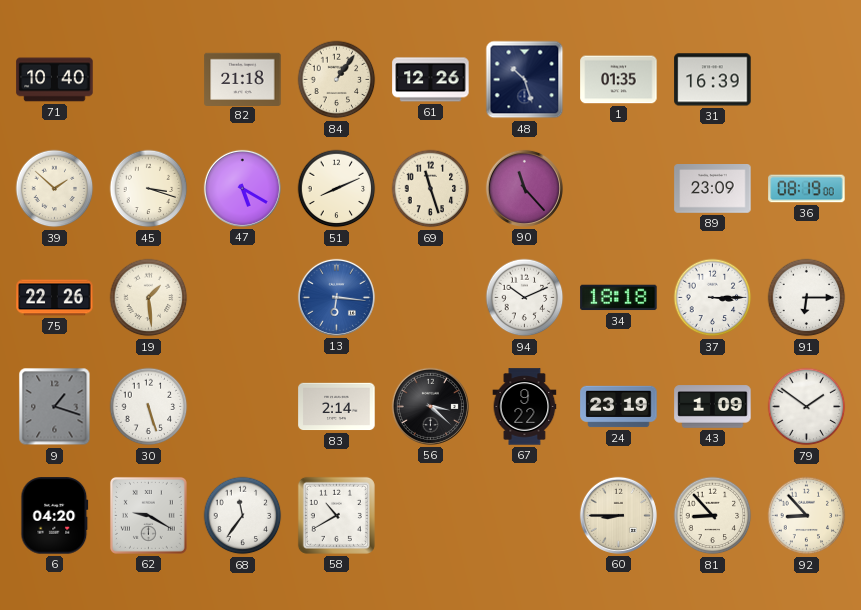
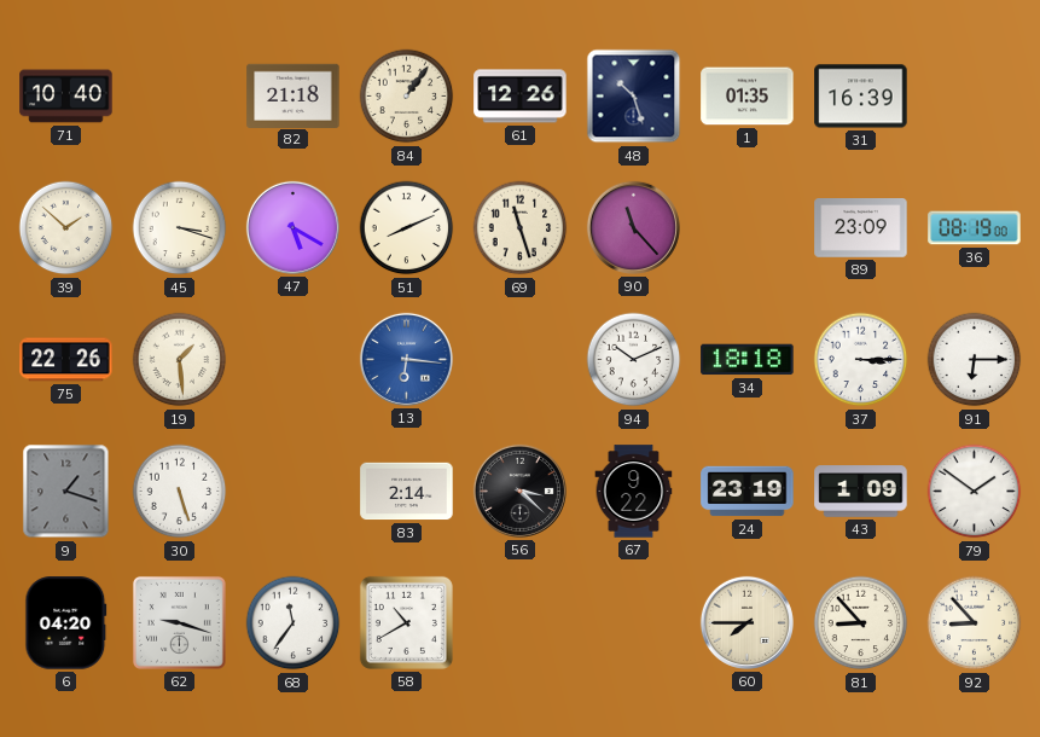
62: 9:20 -> 9:18 (179, 622)
60: 8:45 -> 7:45 (746, 622)
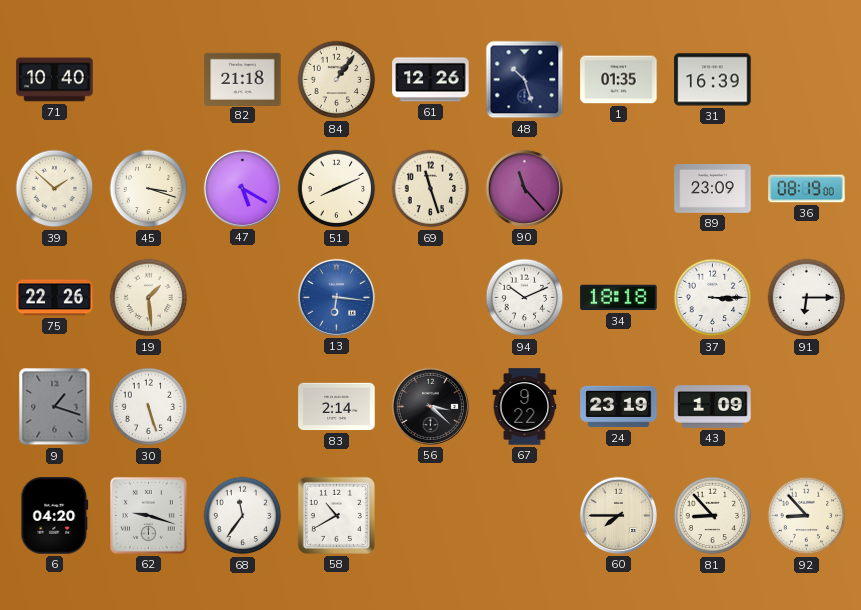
79: 1:51 -> none (975, 492)
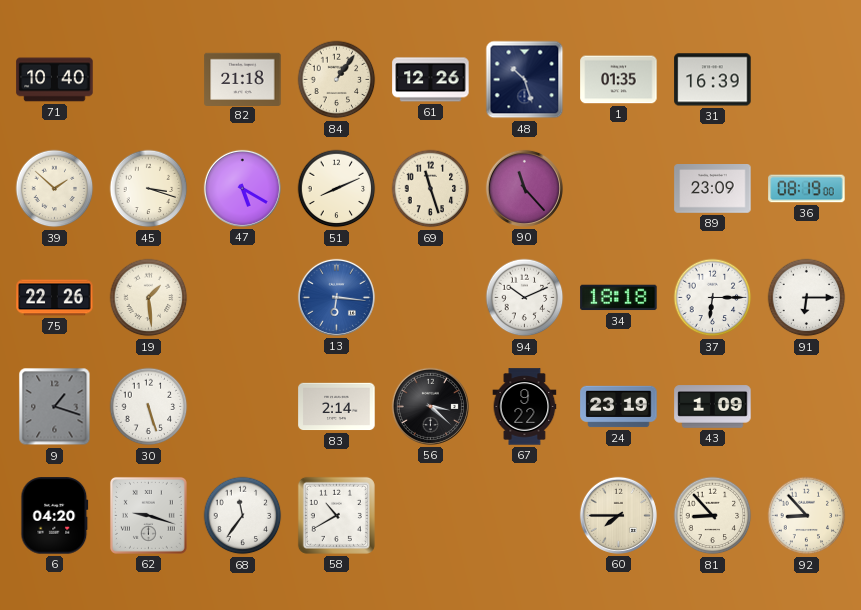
37: 3:15 -> 6:15 (713, 298)
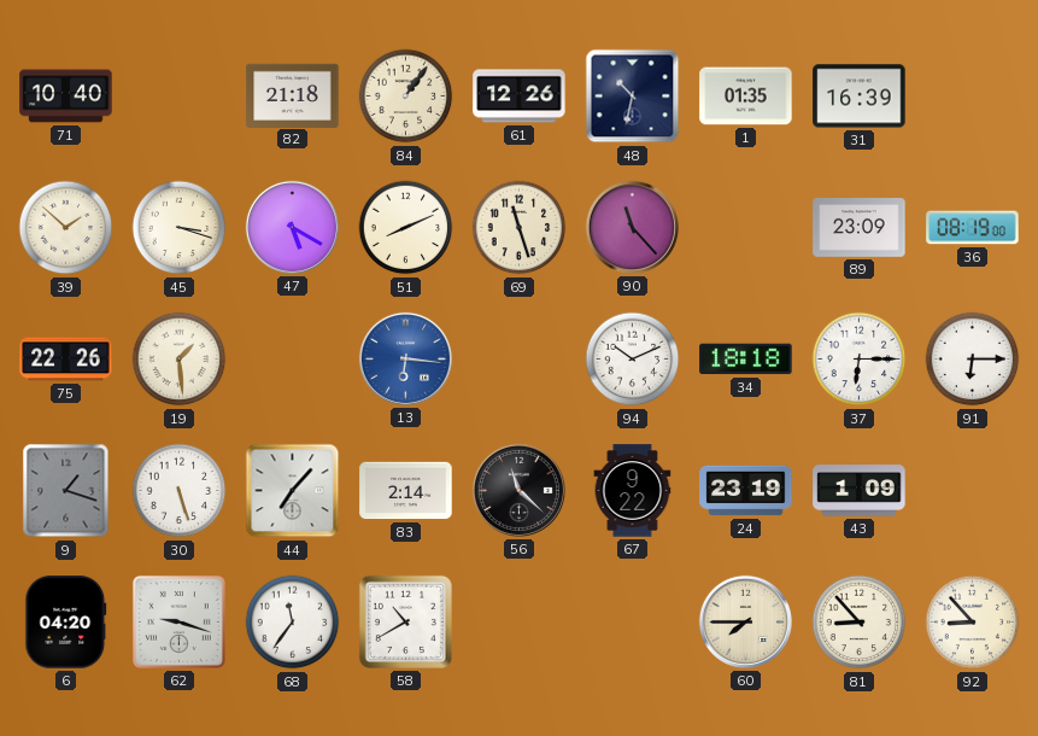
48: 10:27 -> 10:32 (633, 97)
44: none -> 7:07 (293, 491)
56: 3:22 -> 11:22 (518, 490)
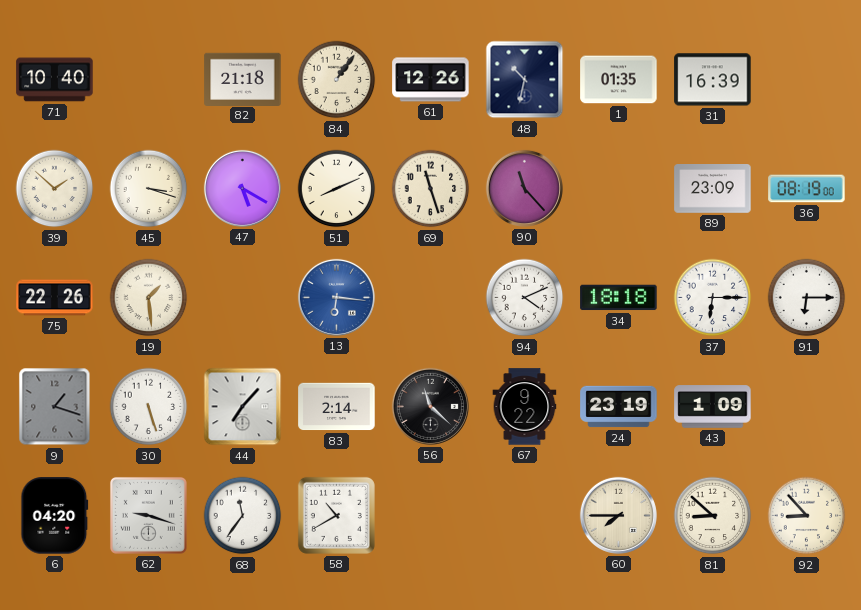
94: 10:11 -> 4:11 (525, 298)
81: 8:53 -> 8:52 (713, 516)
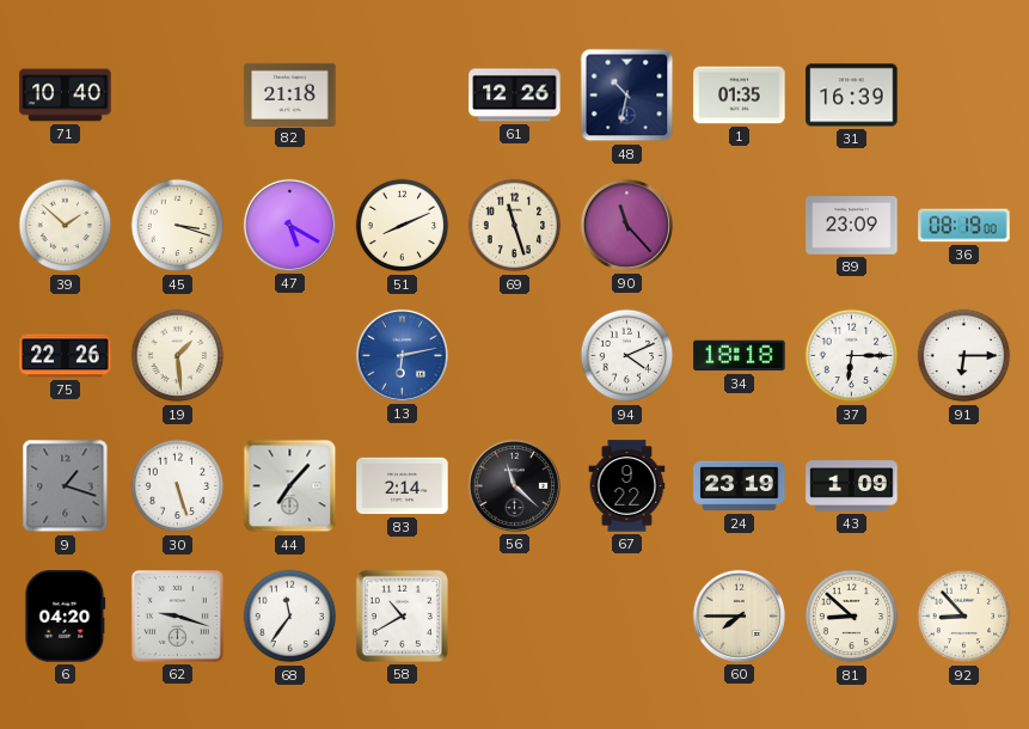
84: 1:06 -> none (337, 80)
13: 6:16 -> 6:13 (402, 355)
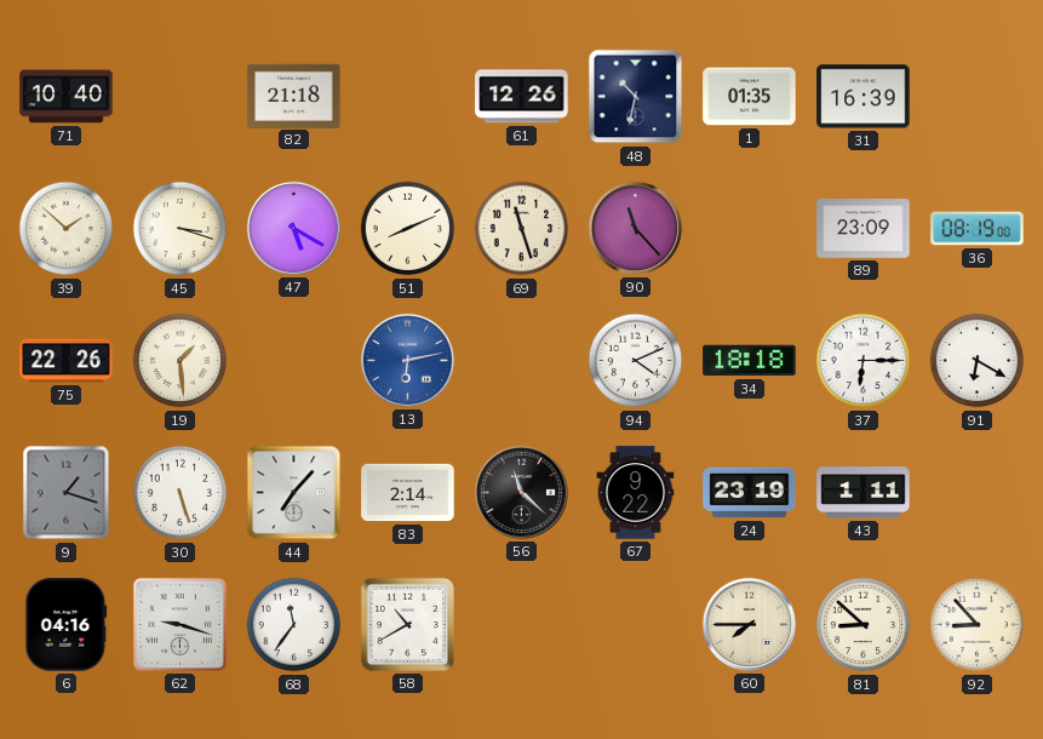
91: 6:15 -> 6:20 (978, 361)
43: 1:09 -> 1:11 (864, 493)
6: 04:20 -> 04:16 (67, 625)
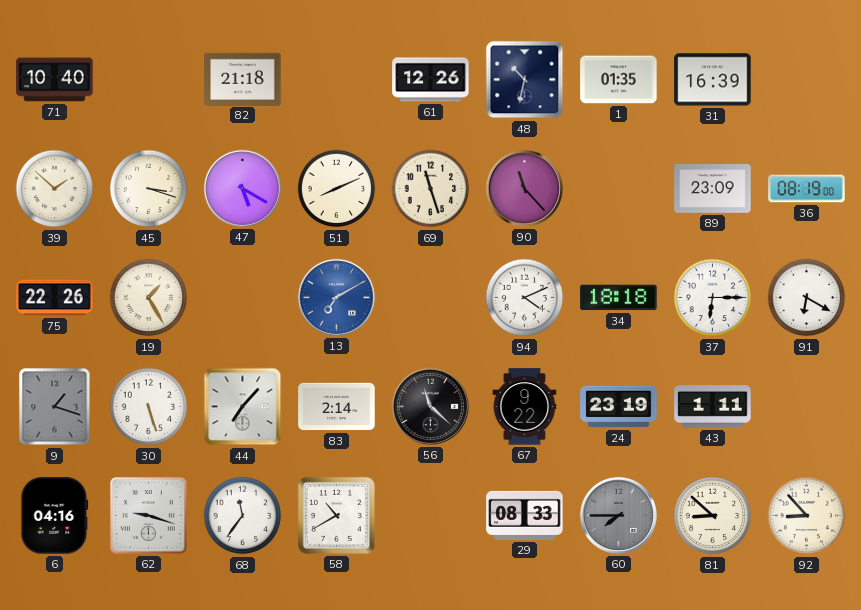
19: 1:29 -> 1:25 (149, 298)
13: 6:13 -> 7:10 (336, 297)
29: none -> 08:33 (525, 515)
60 dial: cream -> grey (618, 515)
